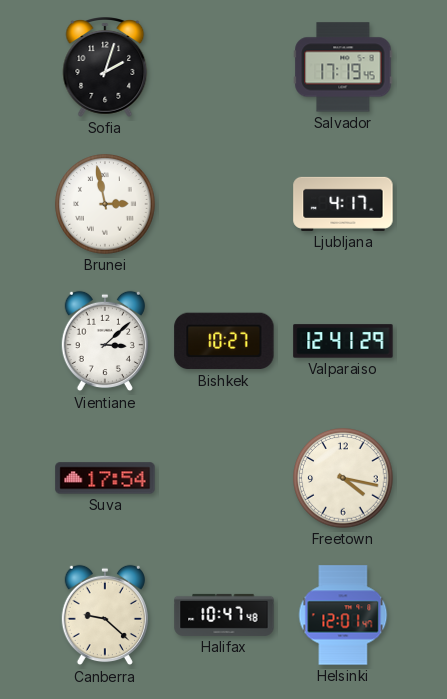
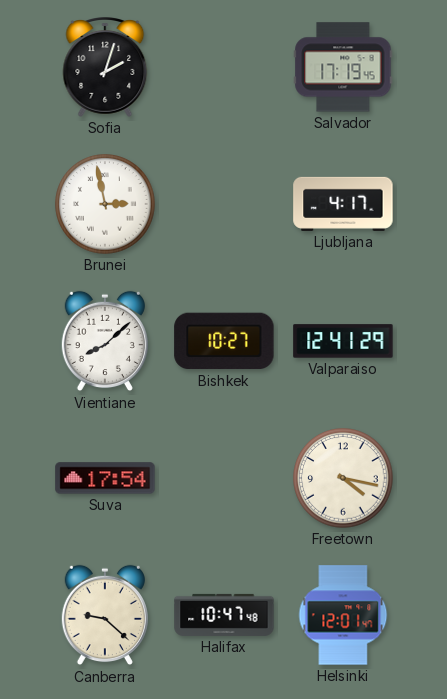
Vientiane: 3:08 -> 8:08 (105, 341)
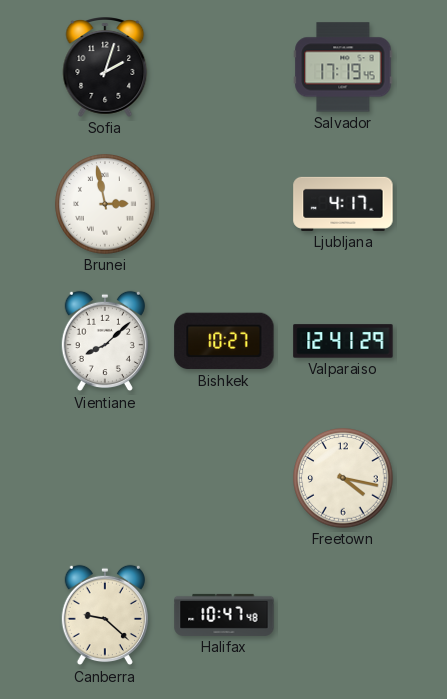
Suva: 17:54 -> none (105, 478)
Helsinki: 12:01 -> none (343, 615)
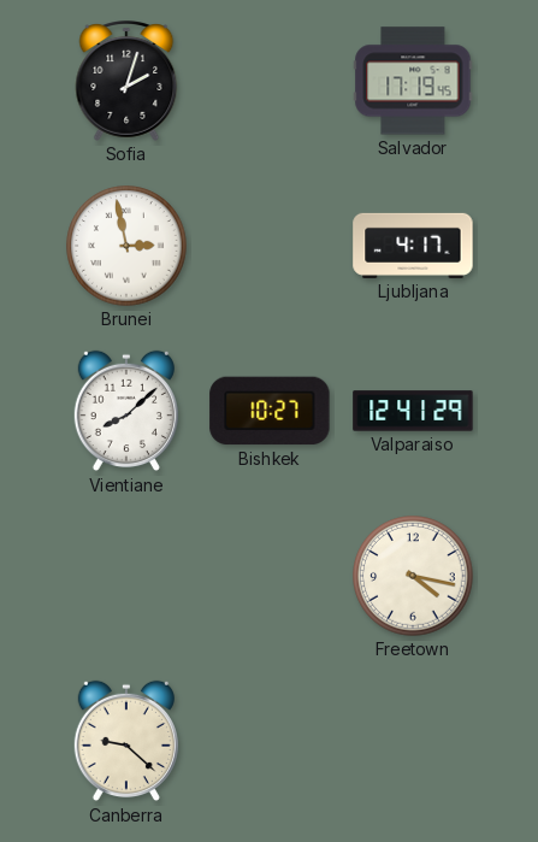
Halifax: 10:47 -> none (224, 615)
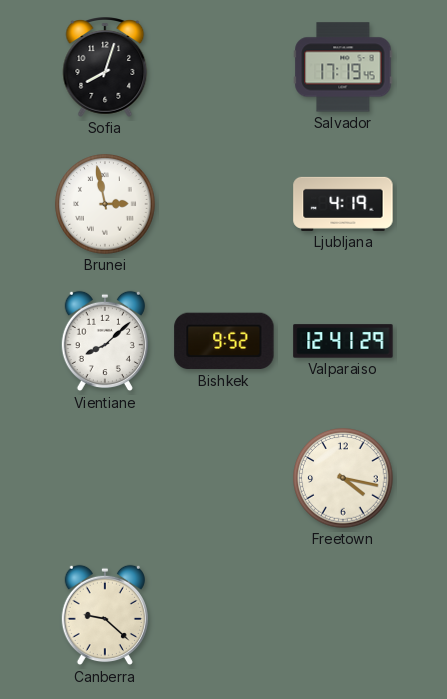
Sofia: 2:03 -> 8:03 (105, 68)
Ljubljana: 4:17 -> 4:19 (343, 204)
Bishkek: 10:27 -> 9:52 (224, 341)
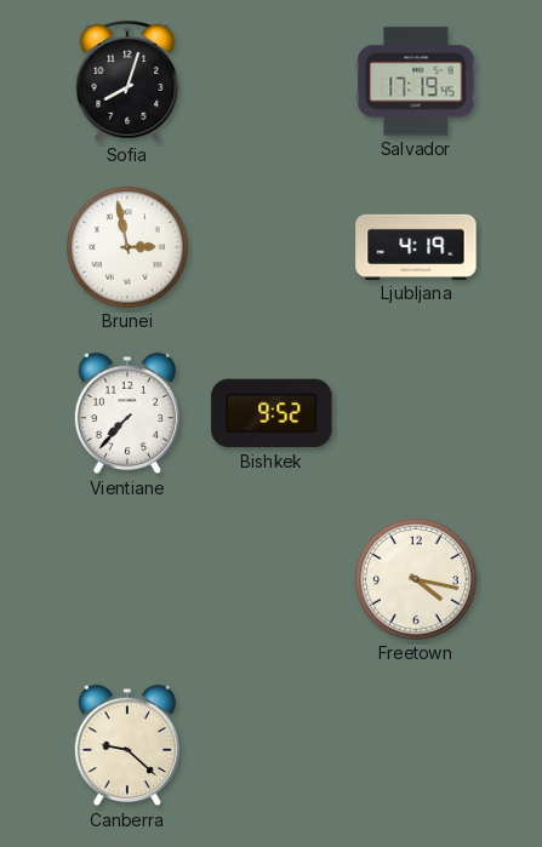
Vientiane: 8:08 -> 7:37 (127, 413)
Valparaiso: 12:41 -> none (343, 341)
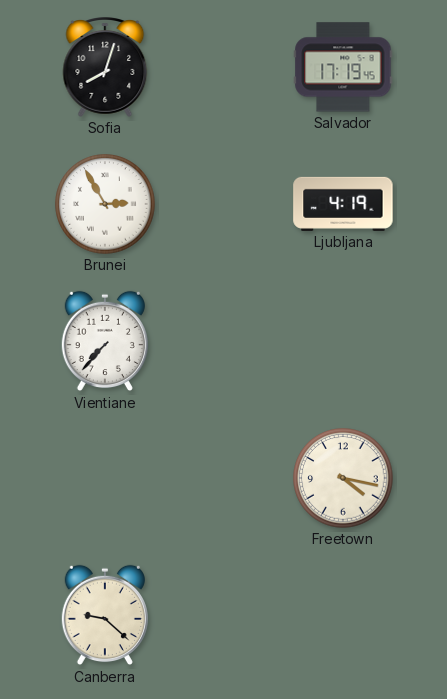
Brunei: 2:58 -> 2:55 (105, 204)
Bishkek: 9:52 -> none (272, 413)
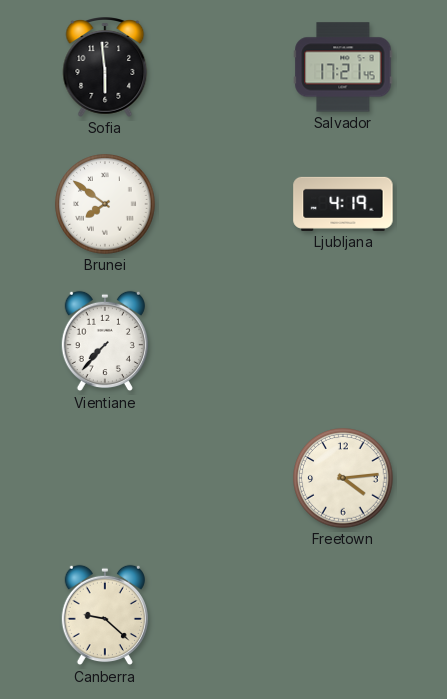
Sofia: 8:03 -> 5:59 (105, 68)
Salvador: 17:19 -> 17:21 (343, 67)
Brunei: 2:55 -> 7:51 (105, 204)
Freetown: 4:17 -> 4:14 (343, 478)
